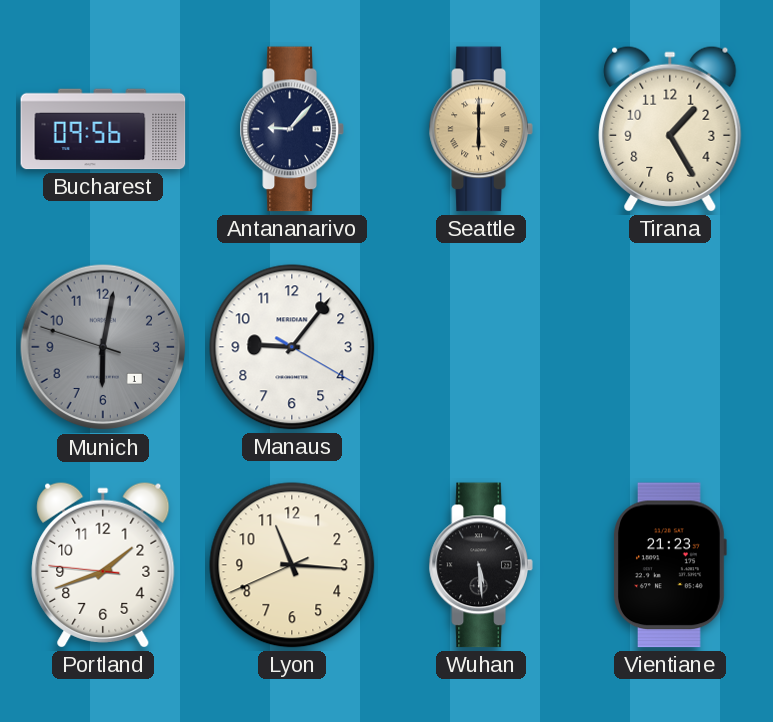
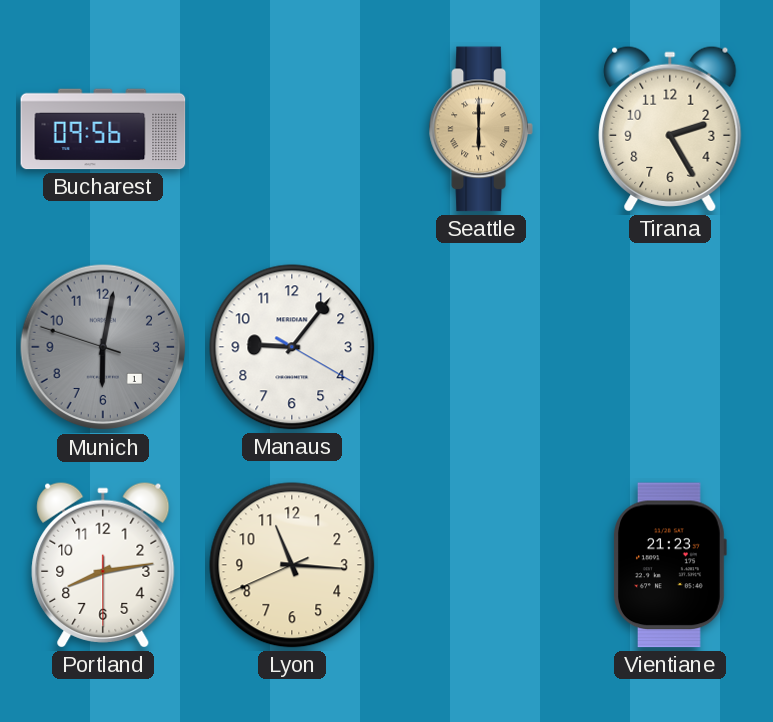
Antananarivo: 9:07 -> none (292, 129)
Tirana: 1:25 -> 2:25 (670, 129)
Portland: 1:41 -> 8:13 (103, 565)
Wuhan: 5:29 -> none (481, 565)
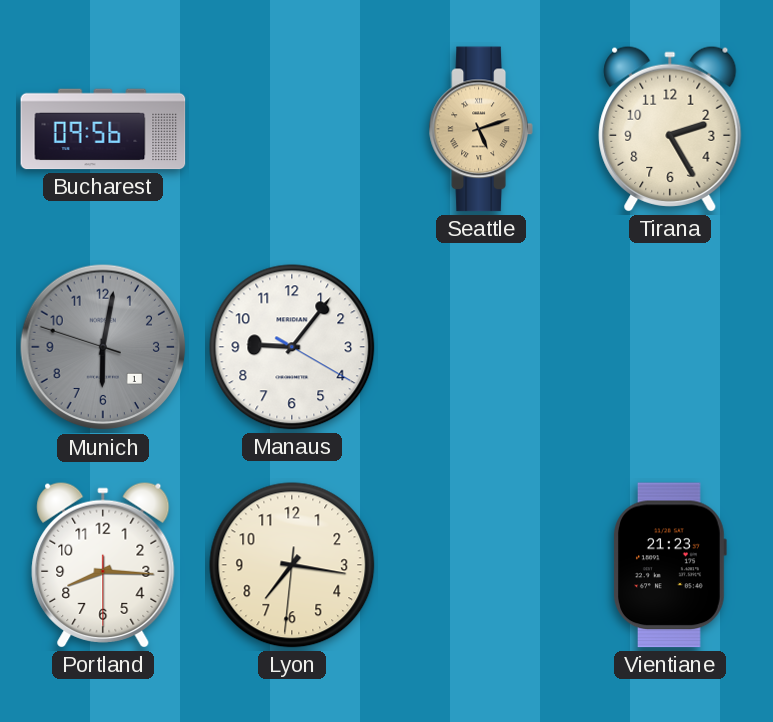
Seattle: 6:00 -> 5:12 (481, 129)
Portland: 8:13 -> 8:15 (103, 565)
Lyon: 11:15 -> 7:16 (292, 565)
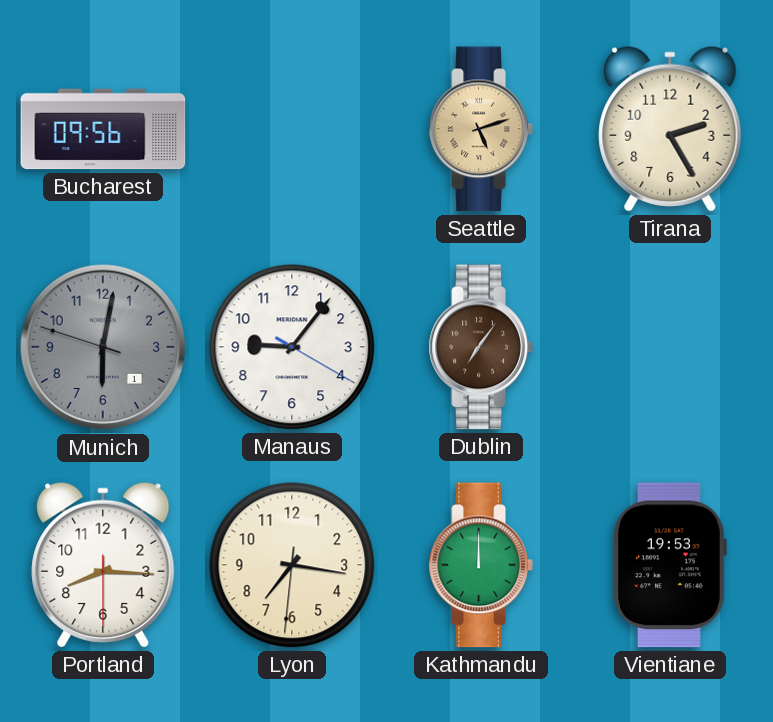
Dublin: none -> 7:06 (481, 347)
Kathmandu: none -> 12:00 (481, 565)
Vientiane: 21:23 -> 19:53 (670, 565)
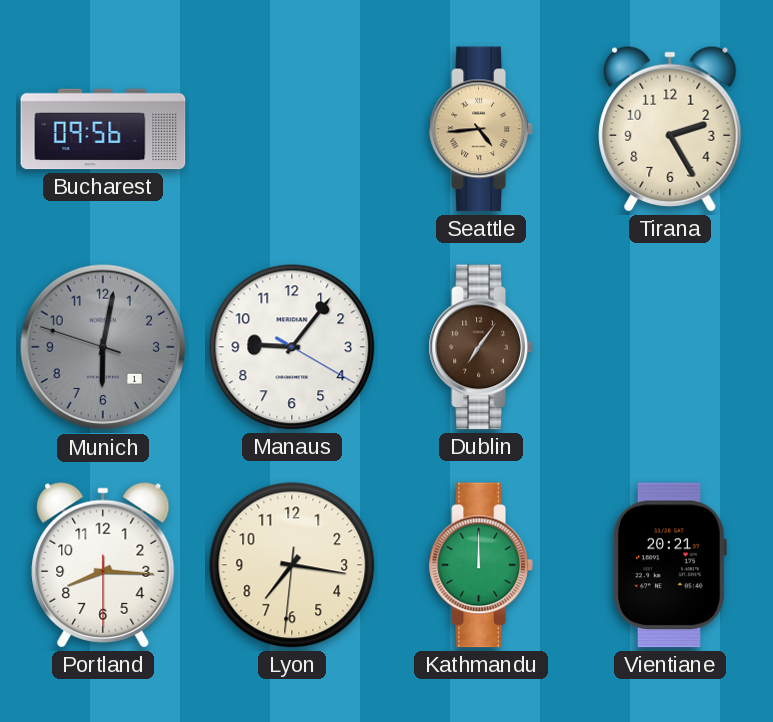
Seattle: 5:12 -> 4:44 (481, 129)
Vientiane: 19:53 -> 20:21 (670, 565)
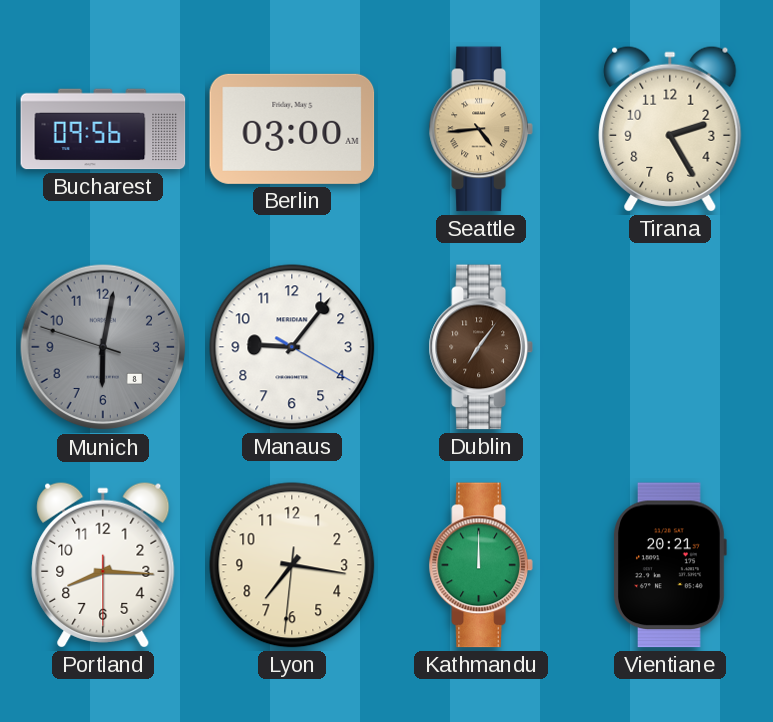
Berlin: none -> 03:00 (292, 129)
Munich date: 1 -> 8 (103, 347)
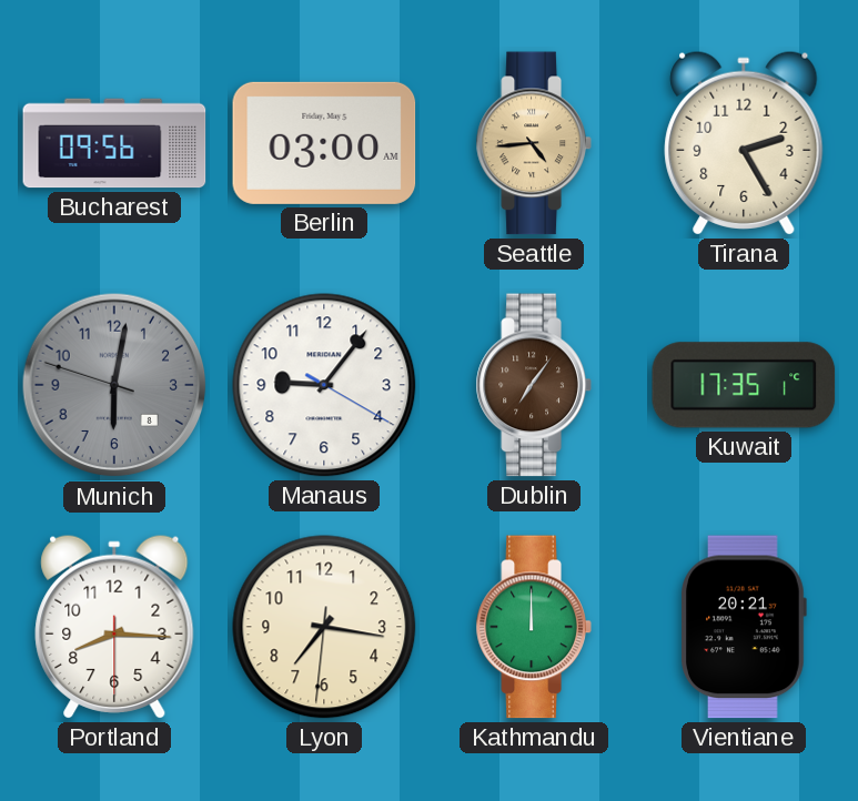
Kuwait: none -> 17:35 (744, 385)
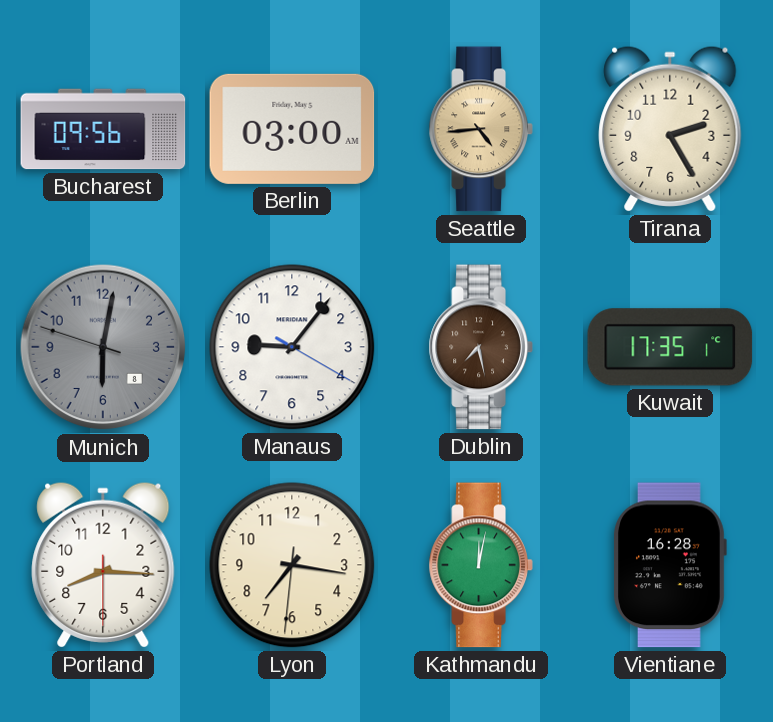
Dublin: 7:06 -> 7:28 (481, 347)
Kathmandu: 12:00 -> 12:02 (481, 565)
Vientiane: 20:21 -> 16:28 (670, 565)
